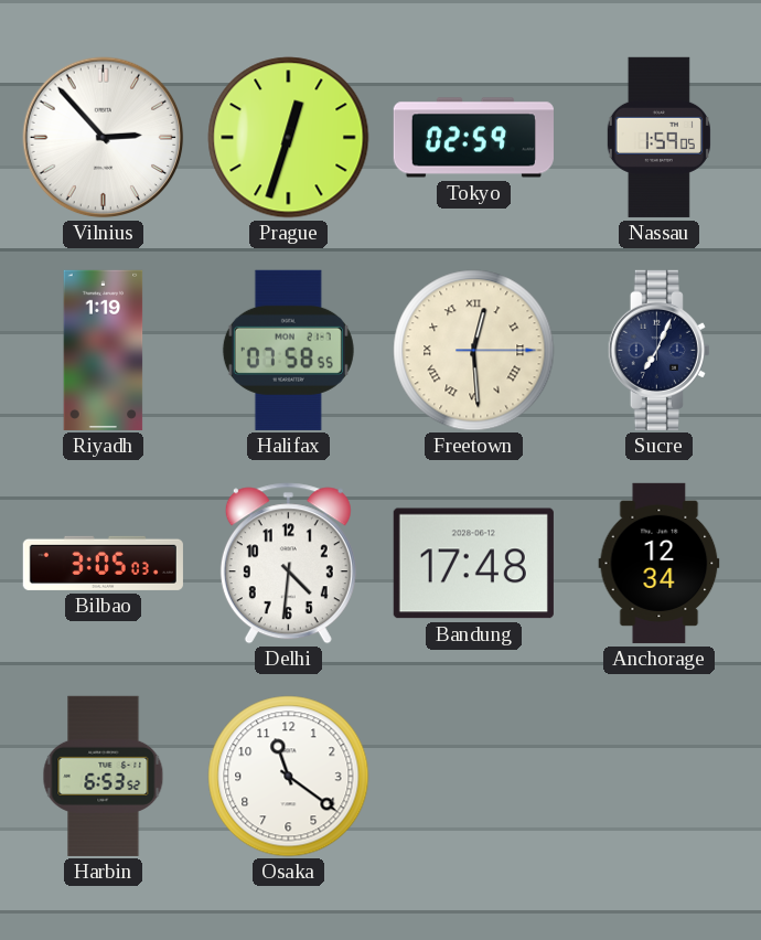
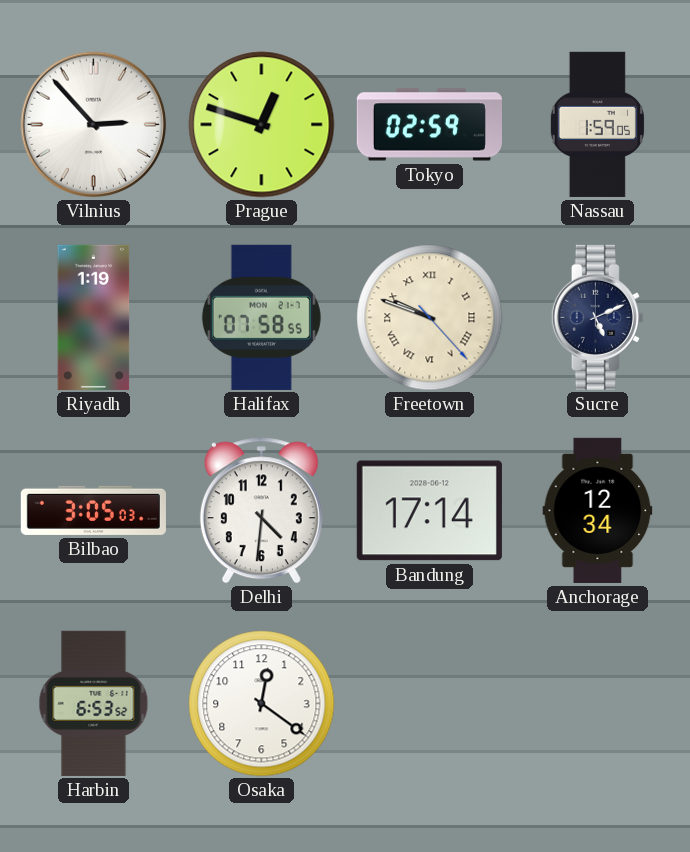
Prague: 12:33 -> 12:48 (262, 125)
Freetown: 12:29 -> 9:48 (430, 318)
Sucre: 7:04 -> 5:11 (597, 317)
Bandung: 17:48 -> 17:14 (429, 511)
Osaka: 11:21 -> 12:21 (262, 704)
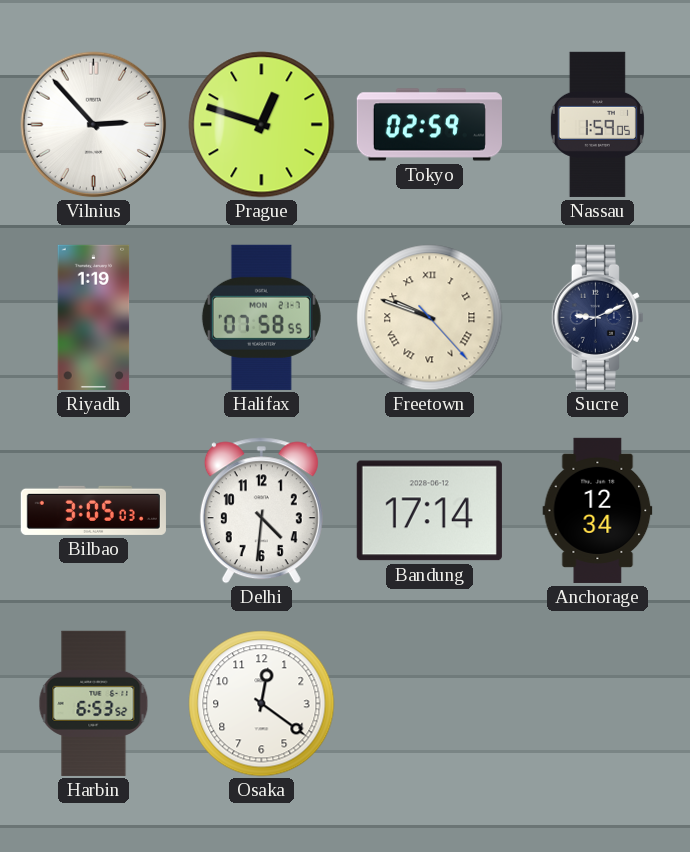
Sucre: 5:11 -> 9:11 (597, 317)
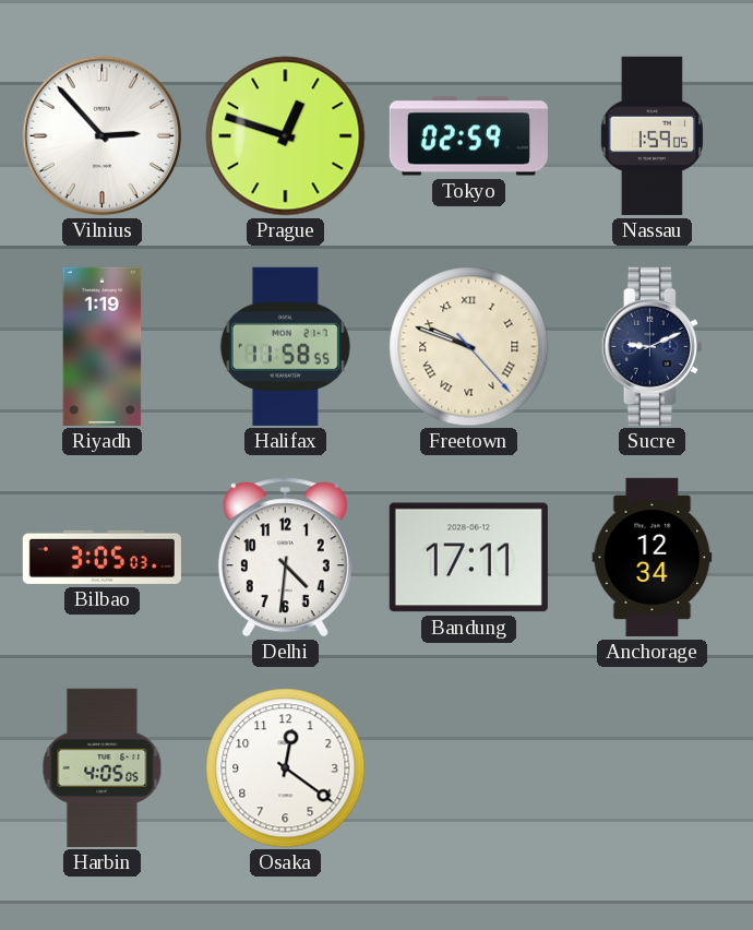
Halifax: 07:58 -> 11:58 (285, 346)
Bandung: 17:14 -> 17:11 (468, 558)
Harbin: 6:53 -> 4:05 (103, 767)
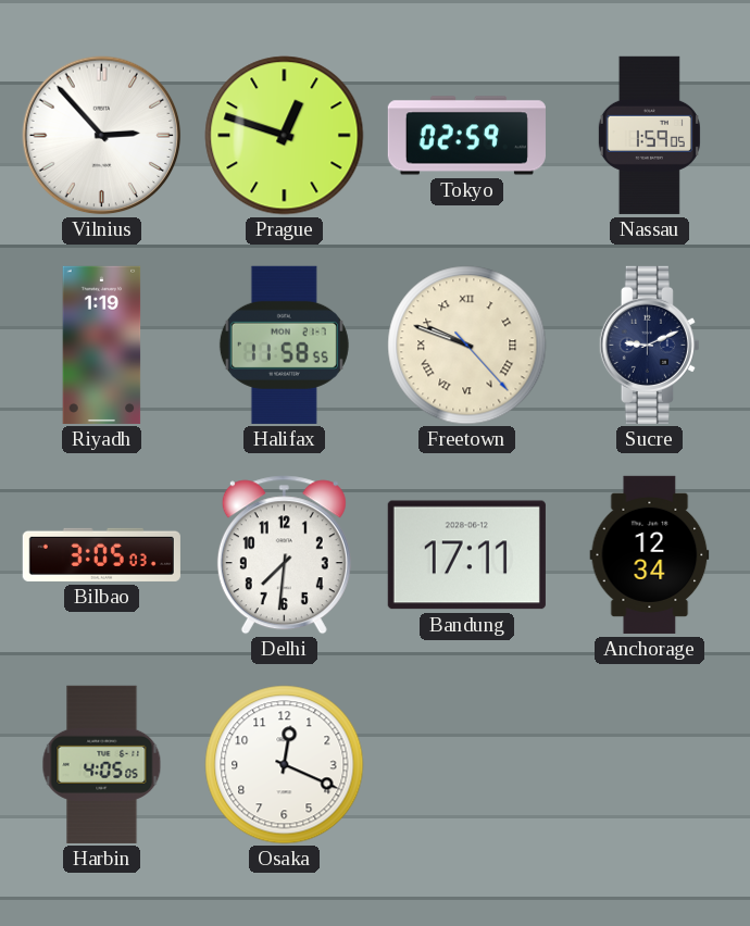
Delhi: 4:31 -> 7:31 (284, 555)
Osaka: 12:21 -> 12:19 (285, 765)
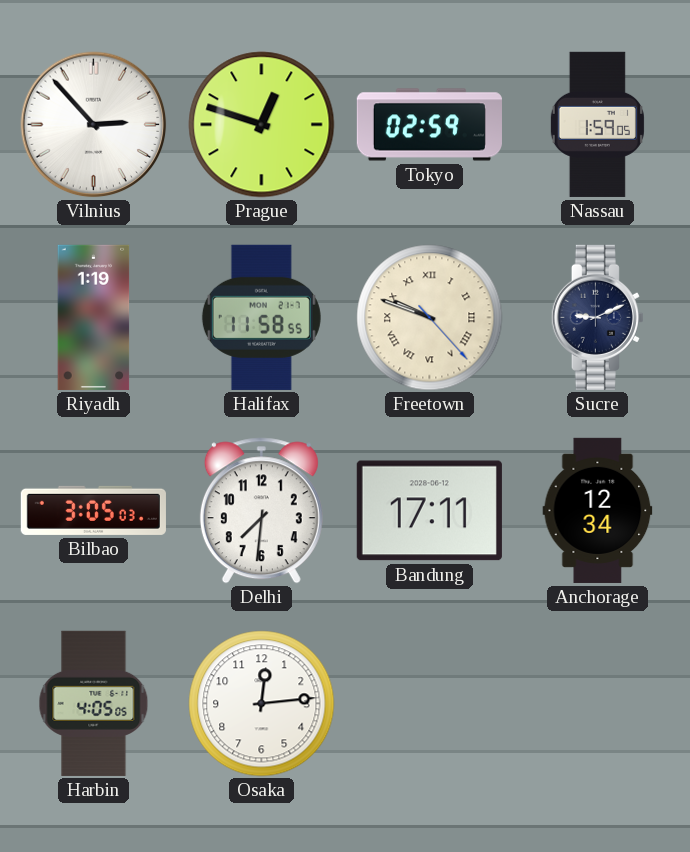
Osaka: 12:19 -> 12:14 (262, 704)
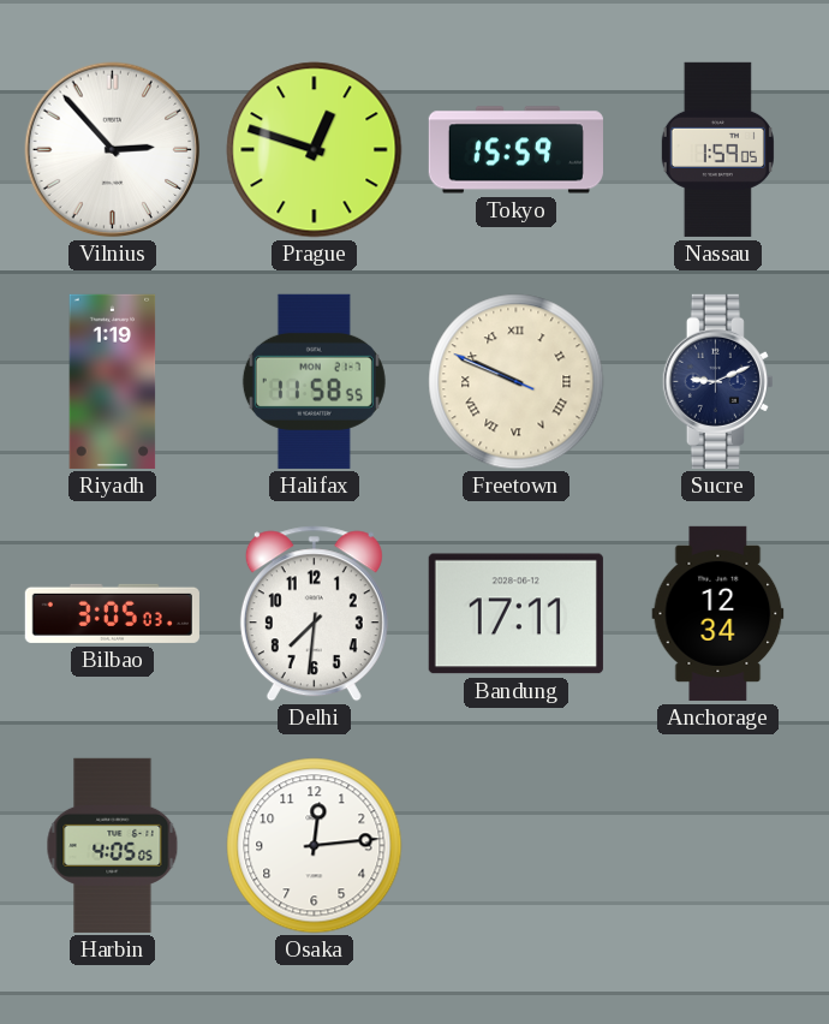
Tokyo: 02:59 -> 15:59 (515, 150)
Freetown: 9:48:23 -> 9:48:49 (517, 382)
